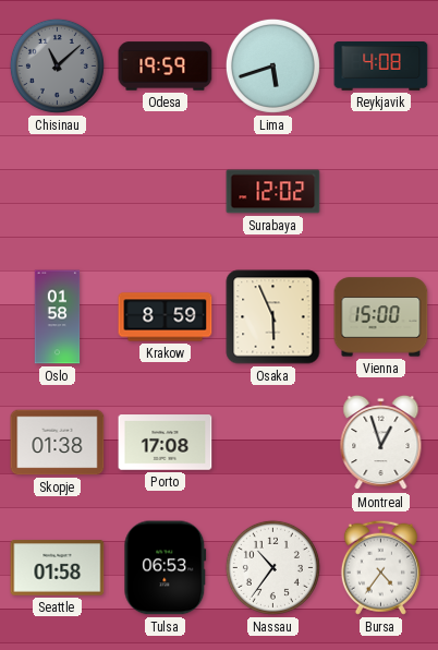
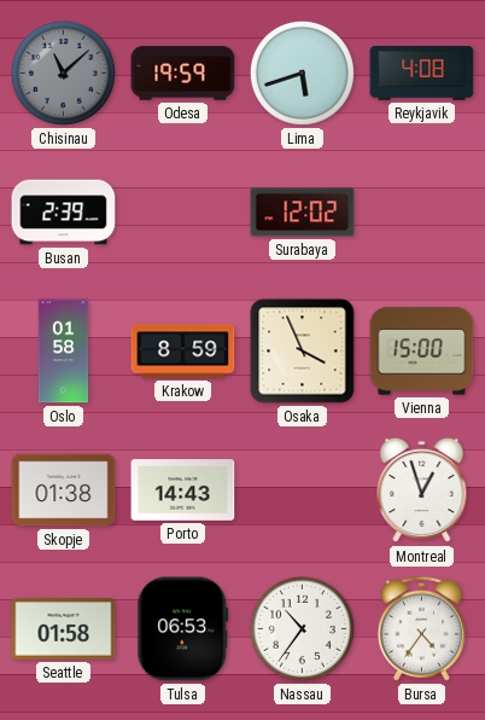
Busan: none -> 2:39 (64, 213)
Osaka: 5:56 -> 3:56 (303, 352)
Porto: 17:08 -> 14:43 (183, 490)
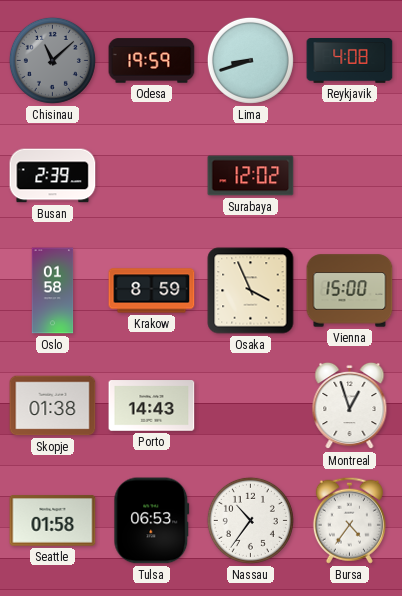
Lima: 5:42 -> 8:42 (250, 60)
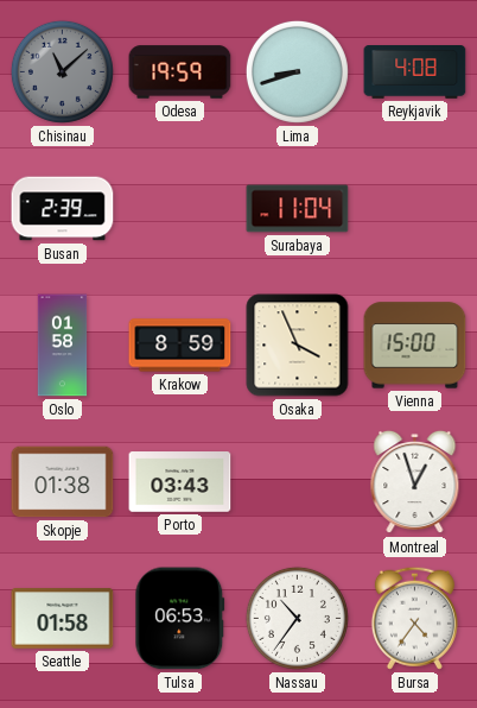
Surabaya: 12:02 -> 11:04 (298, 209)
Porto: 14:43 -> 03:43 (180, 482)
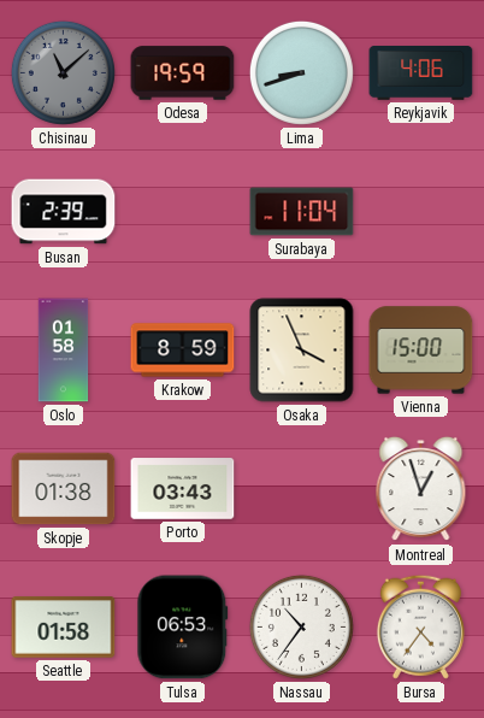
Reykjavik: 4:08 -> 4:06 (421, 73)
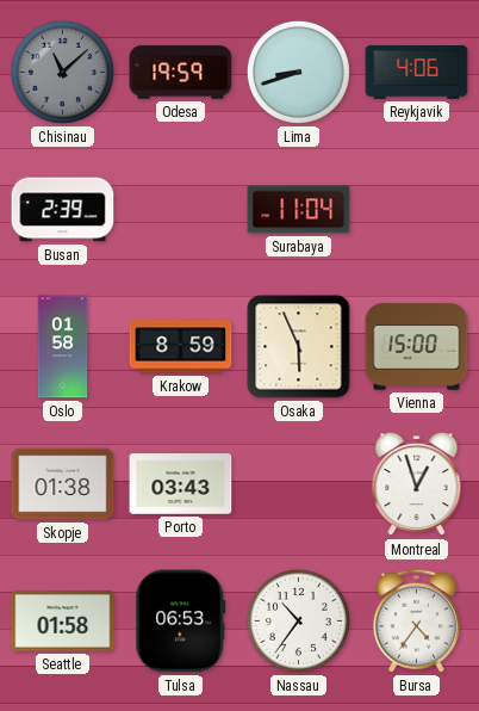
Osaka: 3:56 -> 5:56 (299, 347)
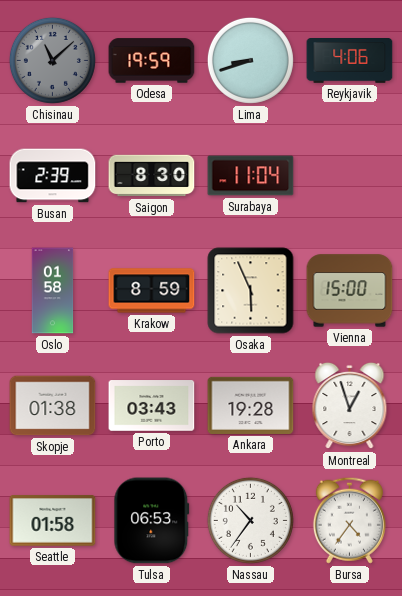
Saigon: none -> 8:30 (152, 176)
Ankara: none -> 19:28 (251, 405)
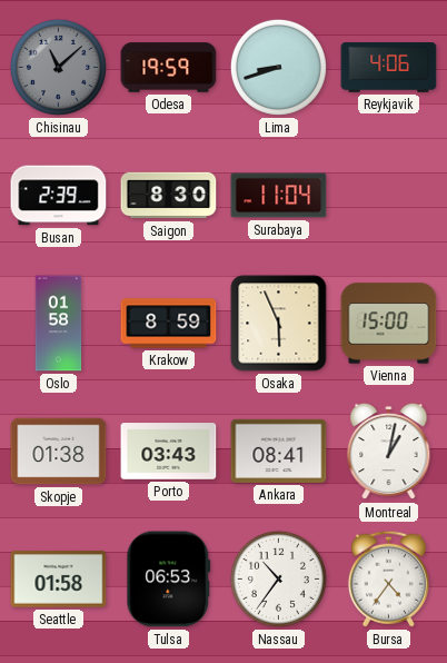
Ankara: 19:28 -> 08:41 (279, 451)
Montreal: 12:57 -> 1:02 (389, 452)
